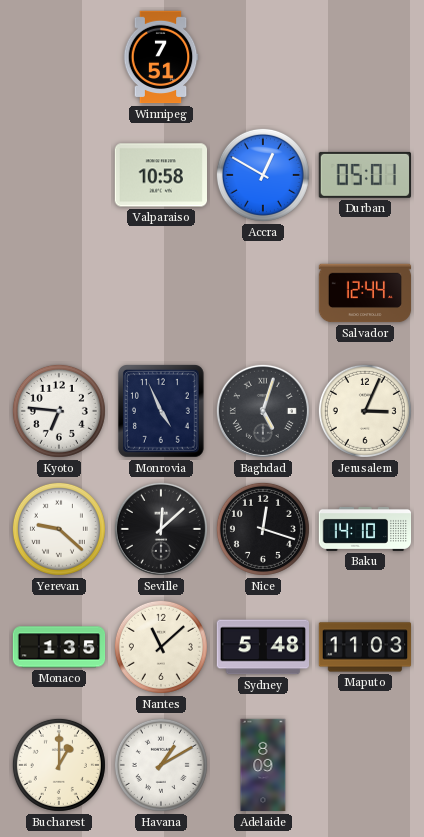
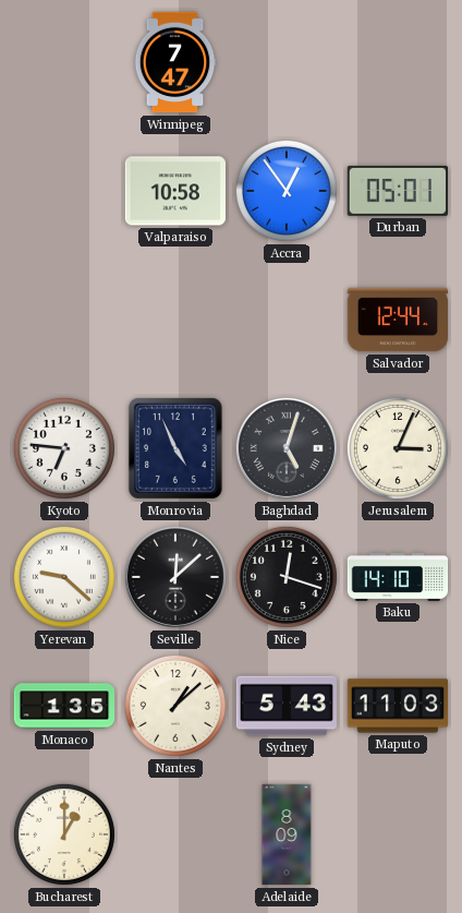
Winnipeg: 7:51 -> 7:47 (175, 62)
Accra: 12:50 -> 12:54 (287, 191)
Nantes: 11:08 -> 1:08 (175, 706)
Sydney: 5:48 -> 5:43 (285, 706)
Havana: 1:10 -> none (161, 765)
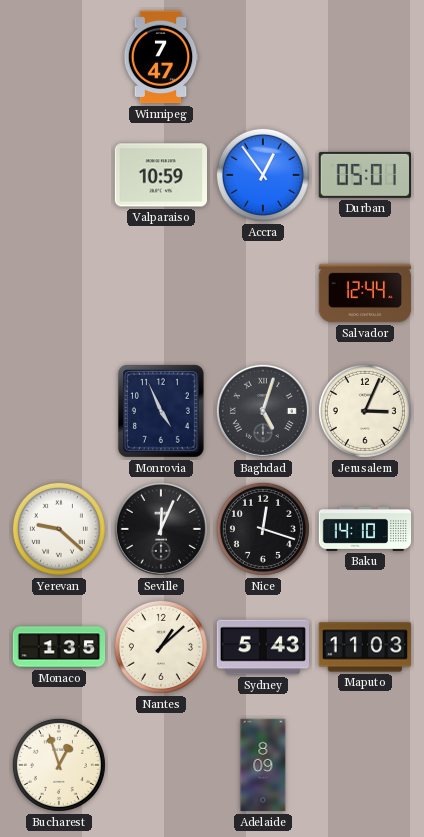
Valparaiso: 10:58 -> 10:59 (160, 175)
Kyoto: 6:46 -> none (64, 448)
Seville: 12:08 -> 12:04 (161, 529)
Bucharest: 1:00 -> 12:57 (59, 765)
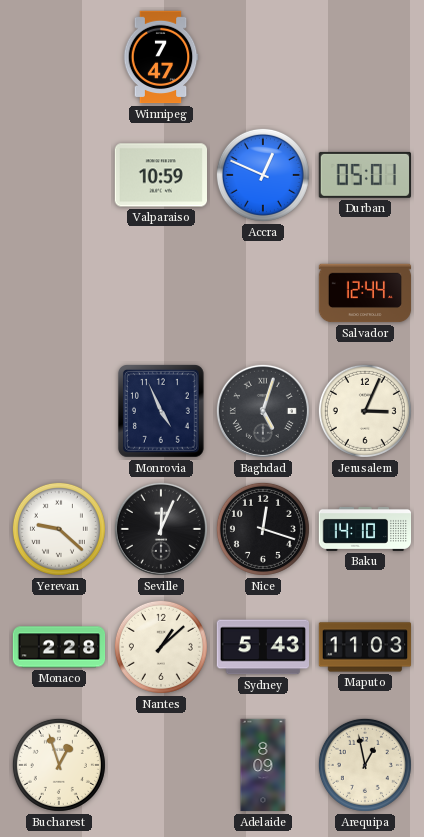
Accra: 12:54 -> 12:49 (263, 175)
Monaco: 1:35 -> 2:28 (59, 647)
Arequipa: none -> 12:58 (365, 765)
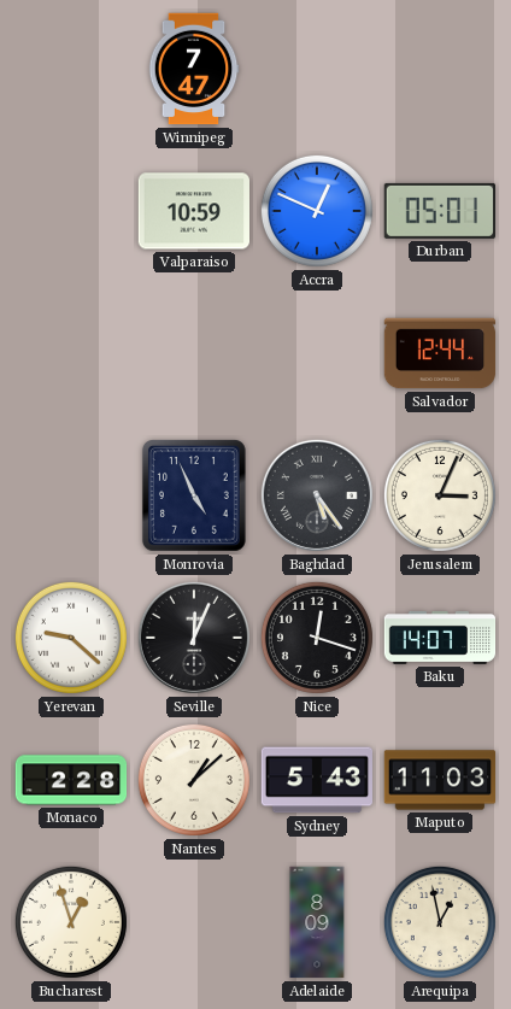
Baghdad: 5:03 -> 5:24 (317, 495)
Baku: 14:10 -> 14:07 (440, 638)
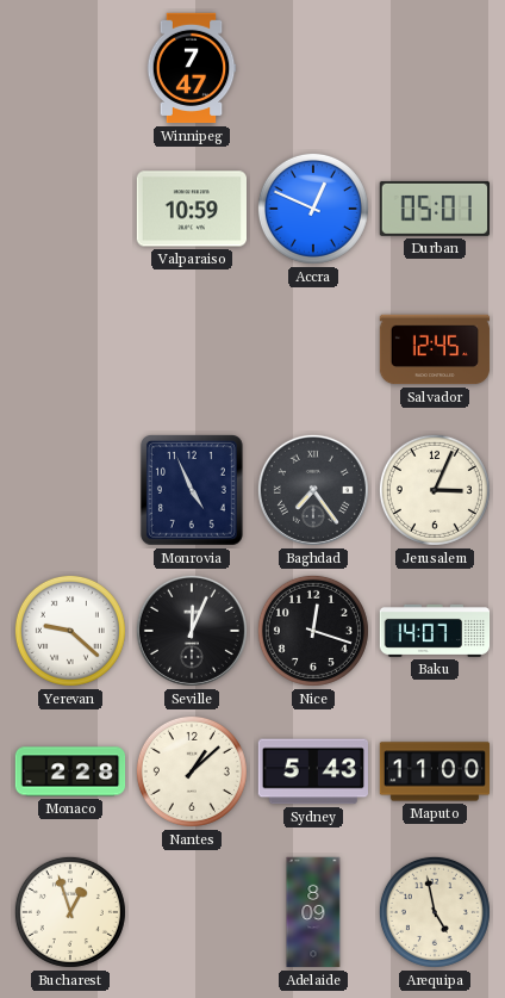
Salvador: 12:44 -> 12:45 (435, 349)
Baghdad: 5:24 -> 7:24 (313, 490)
Maputo: 11:03 -> 11:00 (435, 771)
Arequipa: 12:58 -> 4:58 (435, 912)
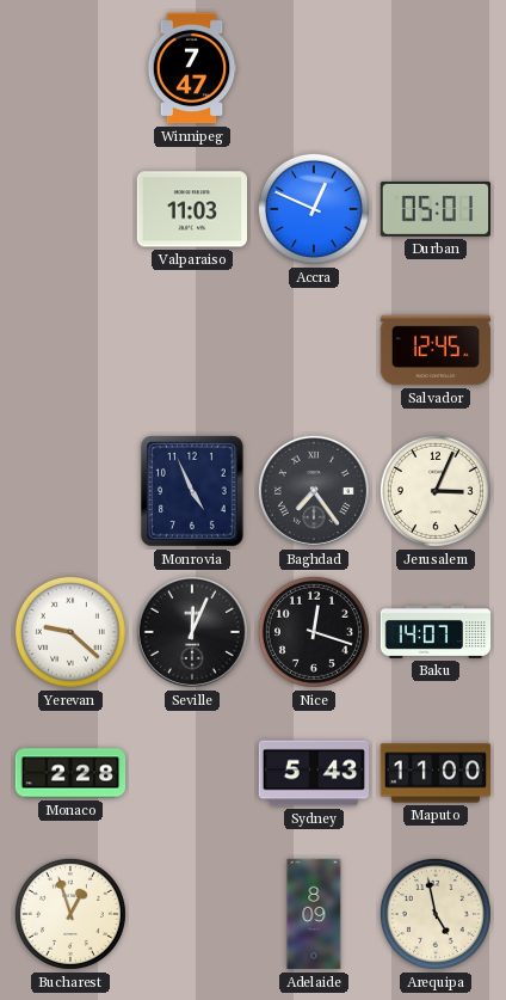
Valparaiso: 10:59 -> 11:03 (191, 209)
Nantes: 1:08 -> none (192, 771)
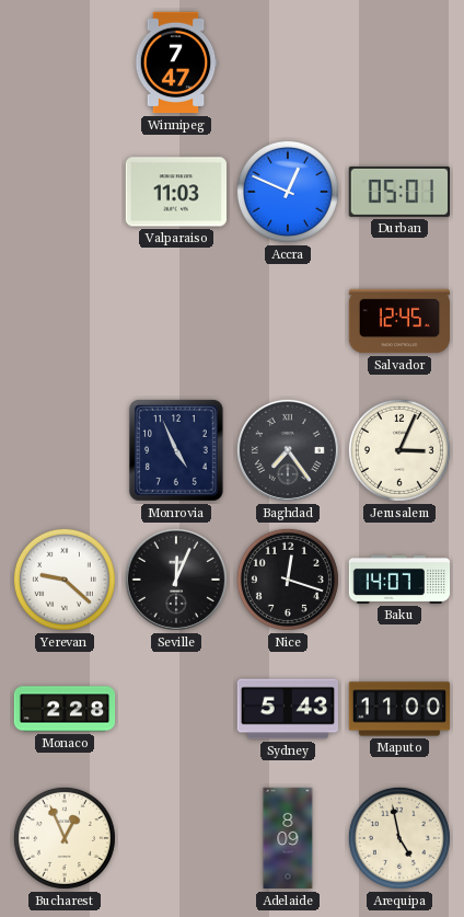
Bucharest: 12:57 -> 12:56 (65, 838)
